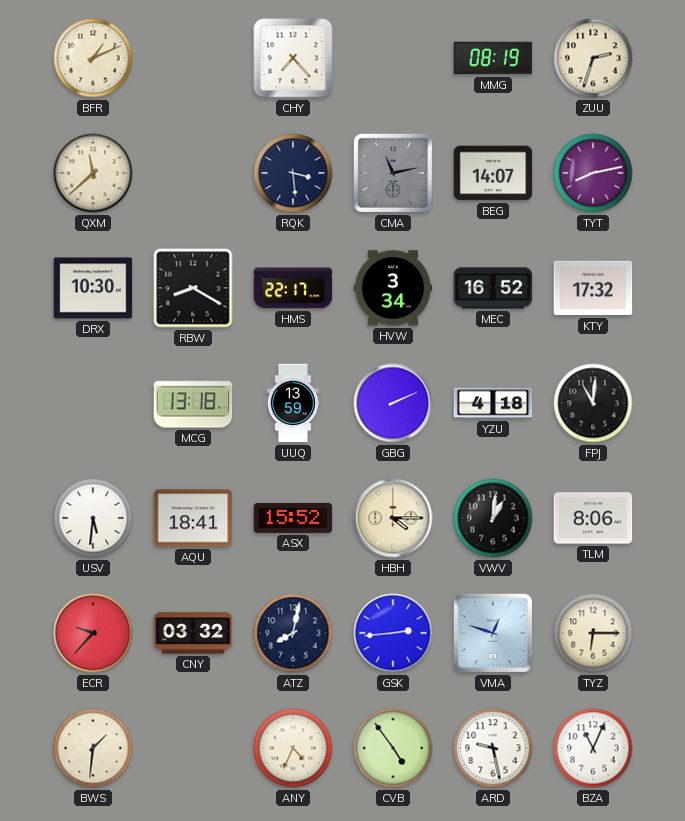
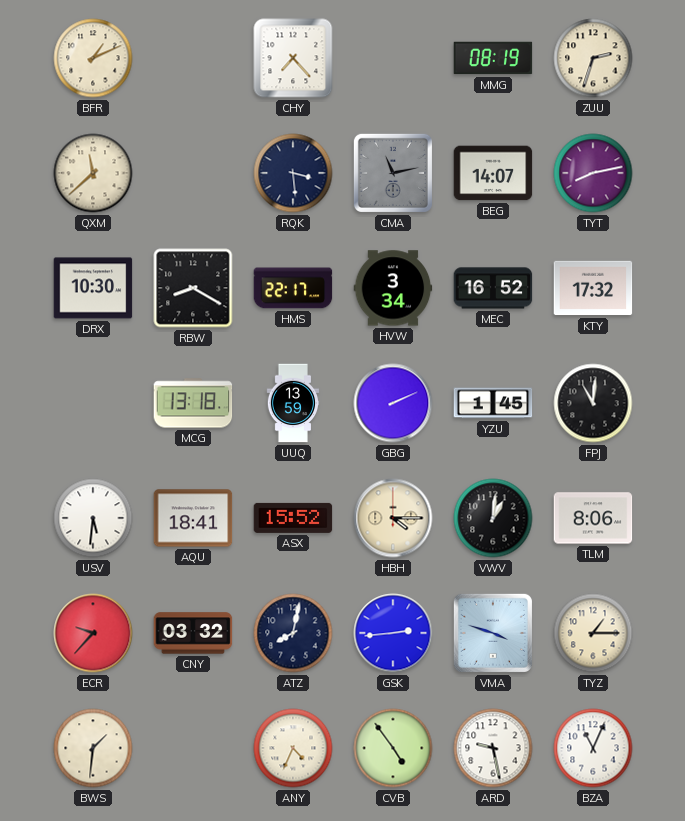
YZU: 4:18 -> 1:45 (493, 403)
VMA: 12:48 -> 3:48 (493, 633)
TYZ: 6:15 -> 1:15 (593, 633)
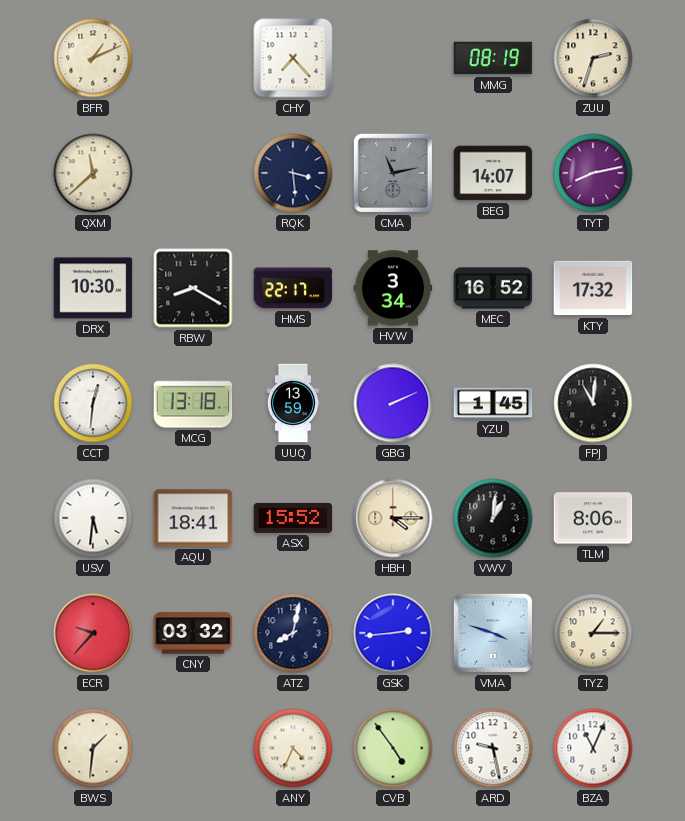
CCT: none -> 12:31 (93, 403)
